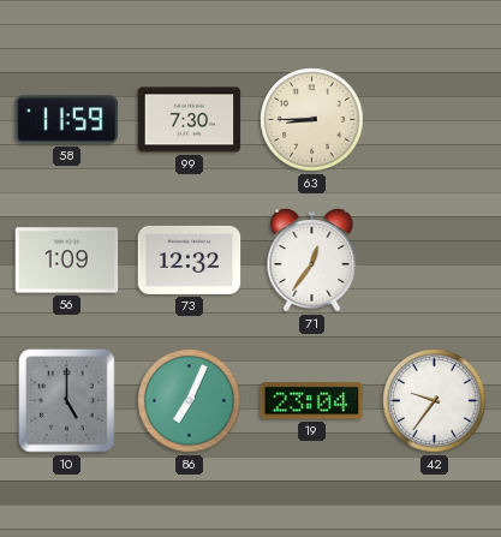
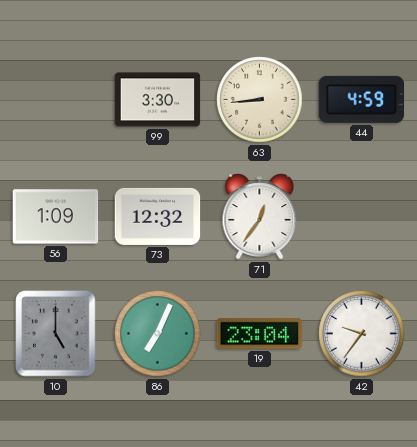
58: 11:59 -> none (67, 120)
99: 7:30 -> 3:30 (158, 100)
63: 8:45 -> 8:44 (260, 100)
44: none -> 4:59 (362, 99)
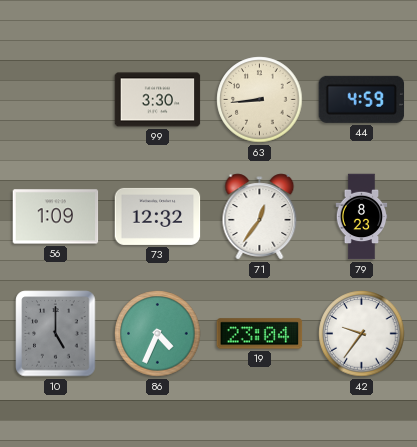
79: none -> 8:23 (362, 217)
86: 7:04 -> 4:34 (158, 334)
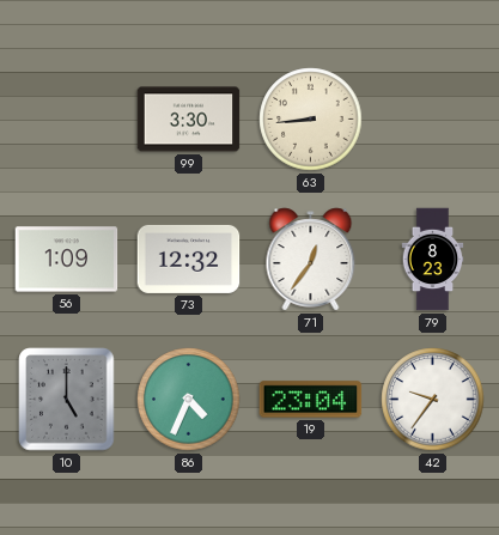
44: 4:59 -> none (362, 99)
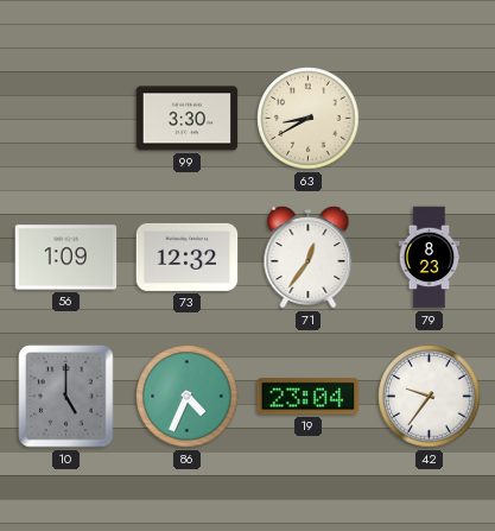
63: 8:44 -> 8:40 (309, 119)
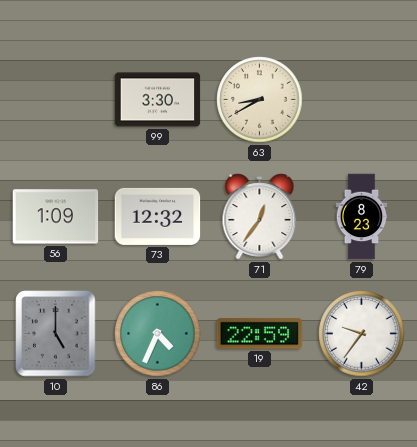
19: 23:04 -> 22:59 (260, 334)
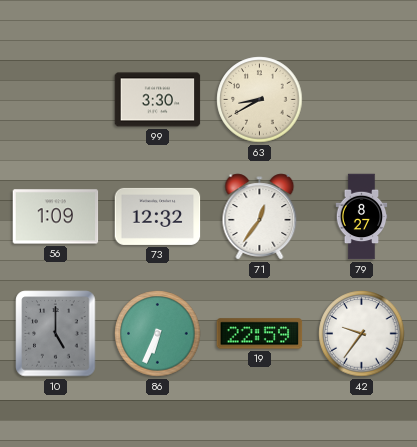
79: 8:23 -> 8:27 (362, 217)
86: 4:34 -> 6:34 (158, 334)
